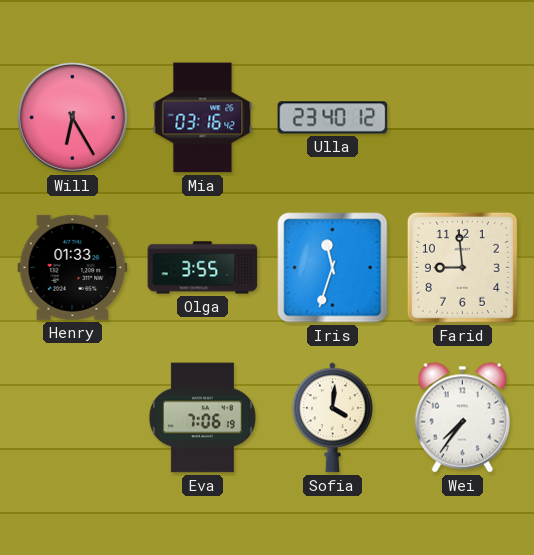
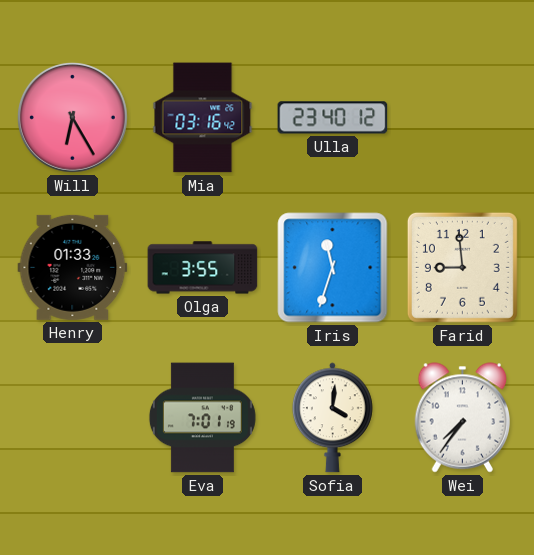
Eva: 7:06 -> 7:01 (202, 418)
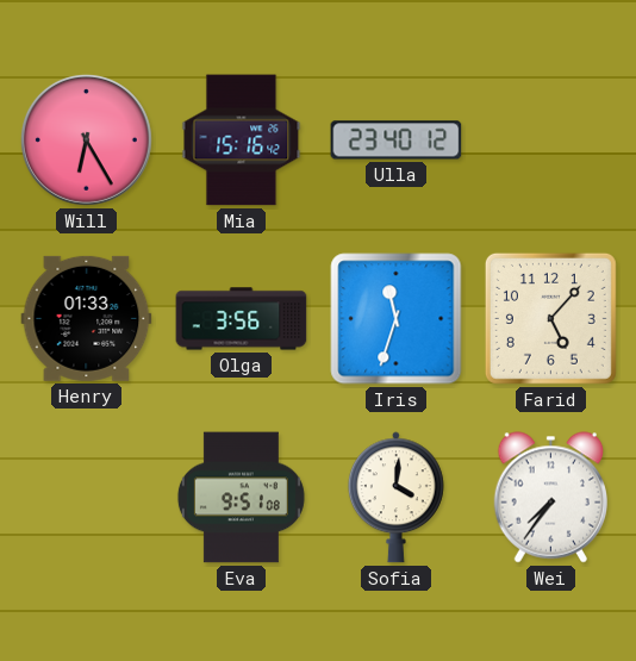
Mia: 03:16 -> 15:16 (242, 141)
Olga: 3:55 -> 3:56 (242, 319)
Farid: 8:59 -> 5:07 (550, 318)
Eva: 7:01 -> 9:51 (241, 498)
